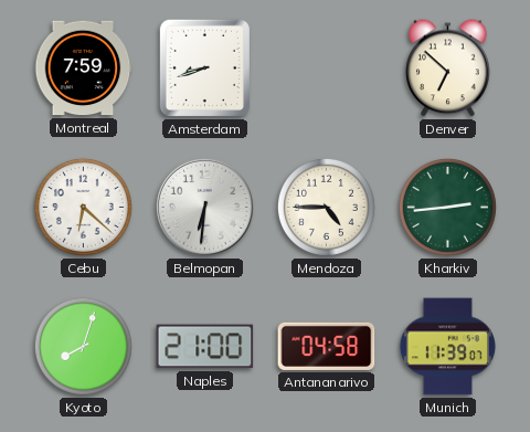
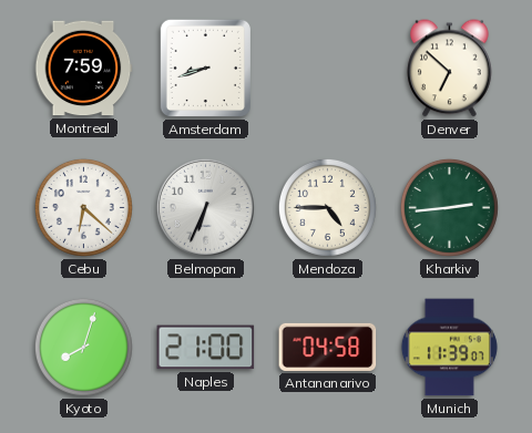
Belmopan: 6:31 -> 6:34 (205, 207)
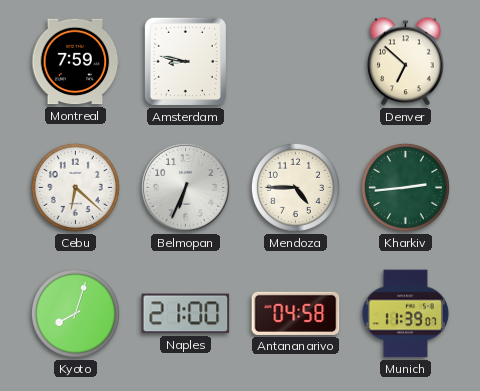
Amsterdam: 8:42 -> 8:47 (185, 61)
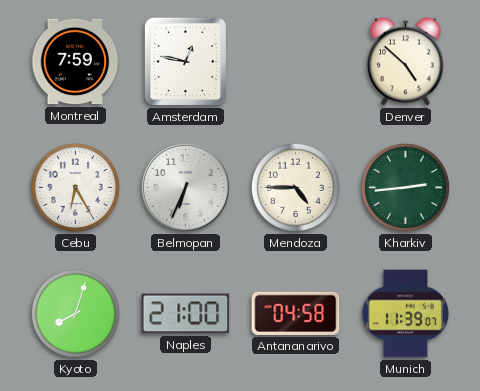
Amsterdam: 8:47 -> 12:47 (185, 61)
Denver: 6:52 -> 4:52 (406, 62)
Cebu: 6:22 -> 6:25 (75, 187)
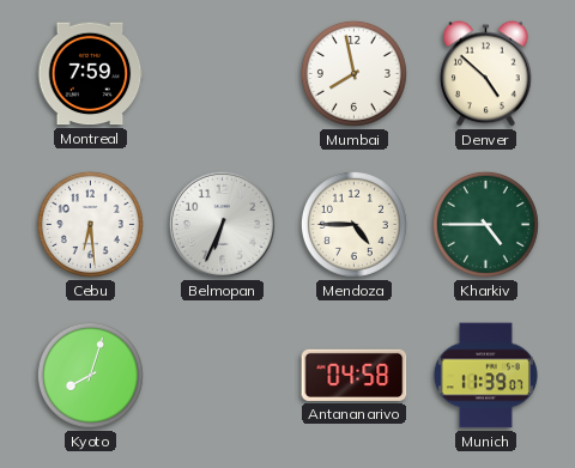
Amsterdam: 12:47 -> none (185, 61)
Mumbai: none -> 7:58 (353, 73)
Cebu: 6:25 -> 6:29 (90, 224)
Kharkiv: 2:44 -> 4:45 (485, 224)
Naples: 21:00 -> none (186, 314)
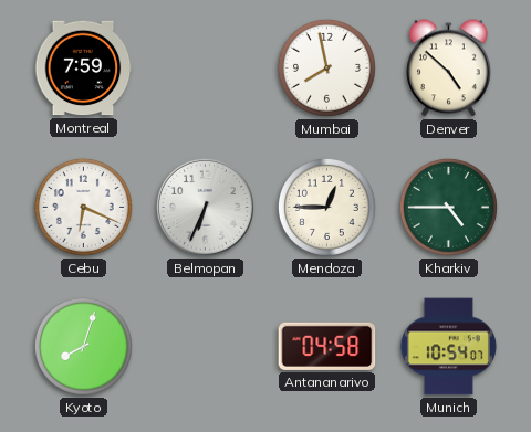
Cebu: 6:29 -> 6:19 (83, 207)
Mendoza: 4:45 -> 12:45 (326, 207)
Munich: 11:39 -> 10:54 (448, 347)
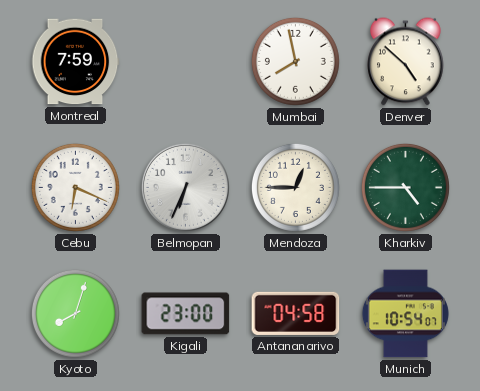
Kigali: none -> 23:00 (186, 314)
